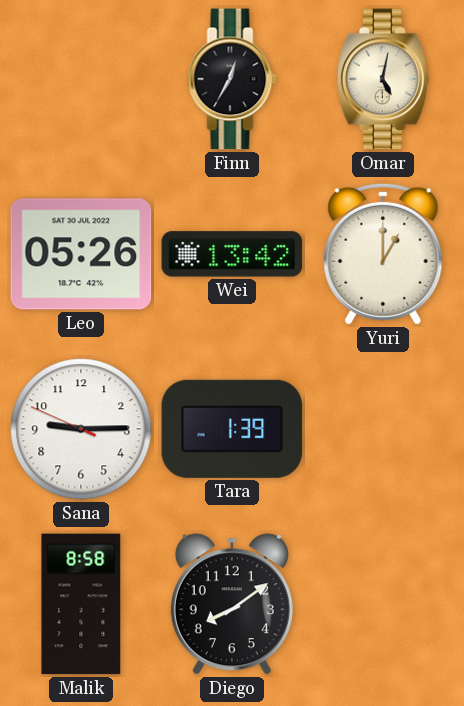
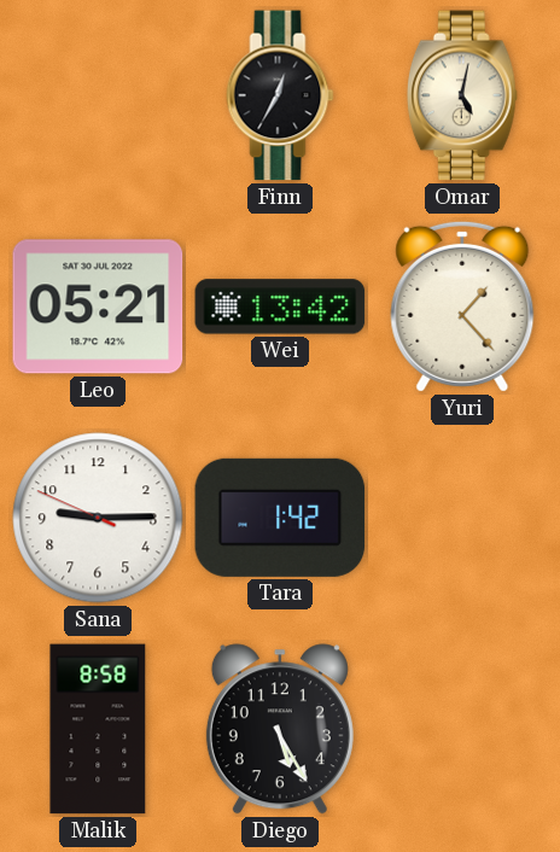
Leo: 05:26 -> 05:21 (98, 307)
Yuri: 1:00 -> 1:23 (462, 307)
Tara: 1:39 -> 1:42 (280, 518)
Diego: 8:09 -> 5:25 (280, 729)
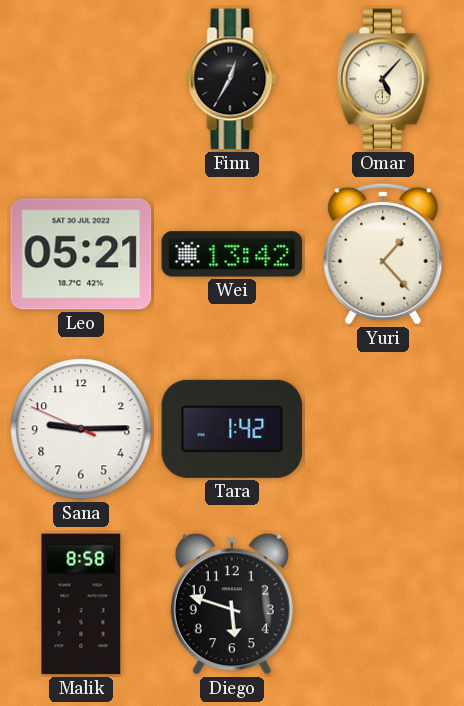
Omar: 5:02 -> 5:07 (383, 79)
Diego: 5:25 -> 5:48 (232, 604)
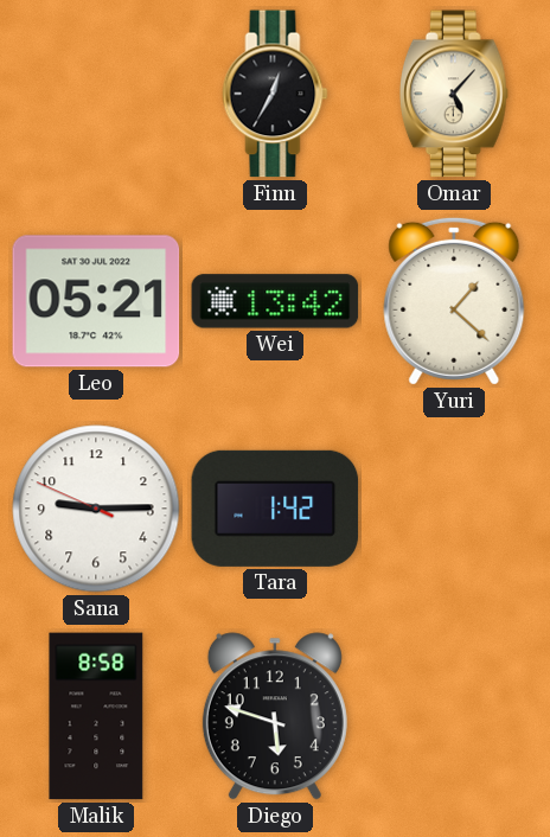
Yuri: 1:23 -> 1:22 (454, 301)
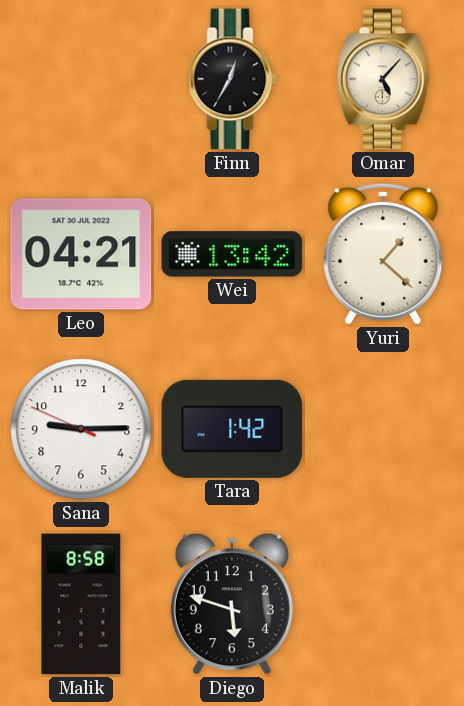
Leo: 05:21 -> 04:21 (81, 254)
